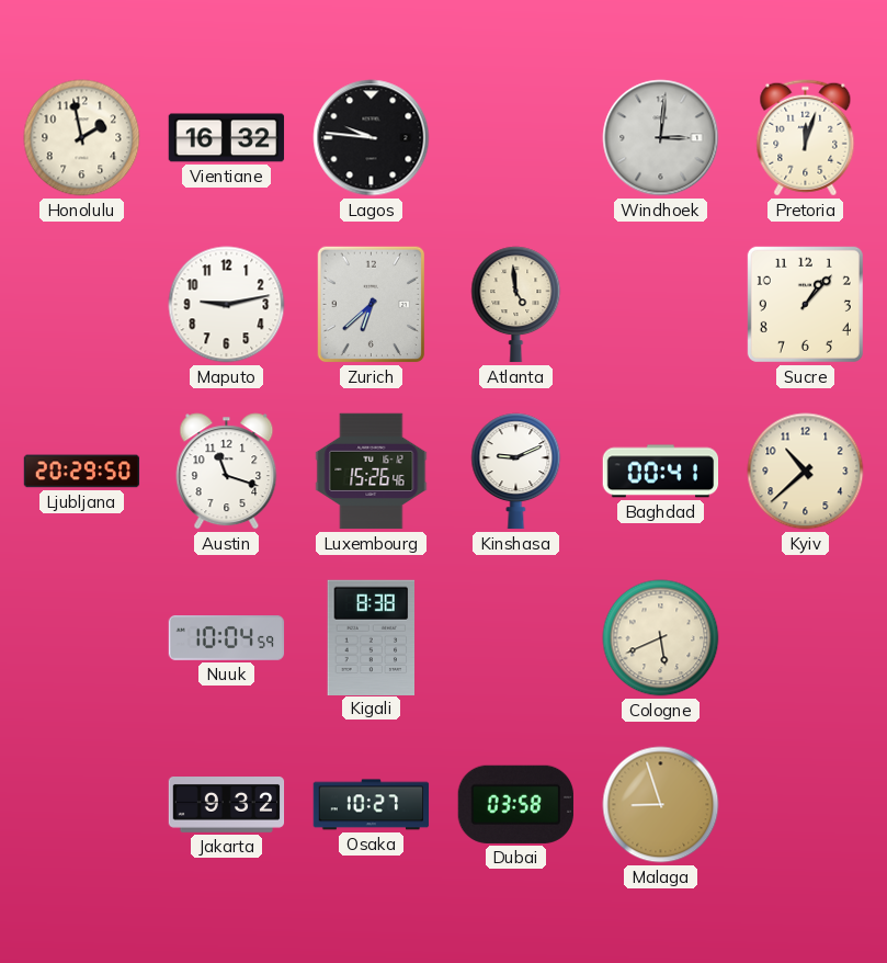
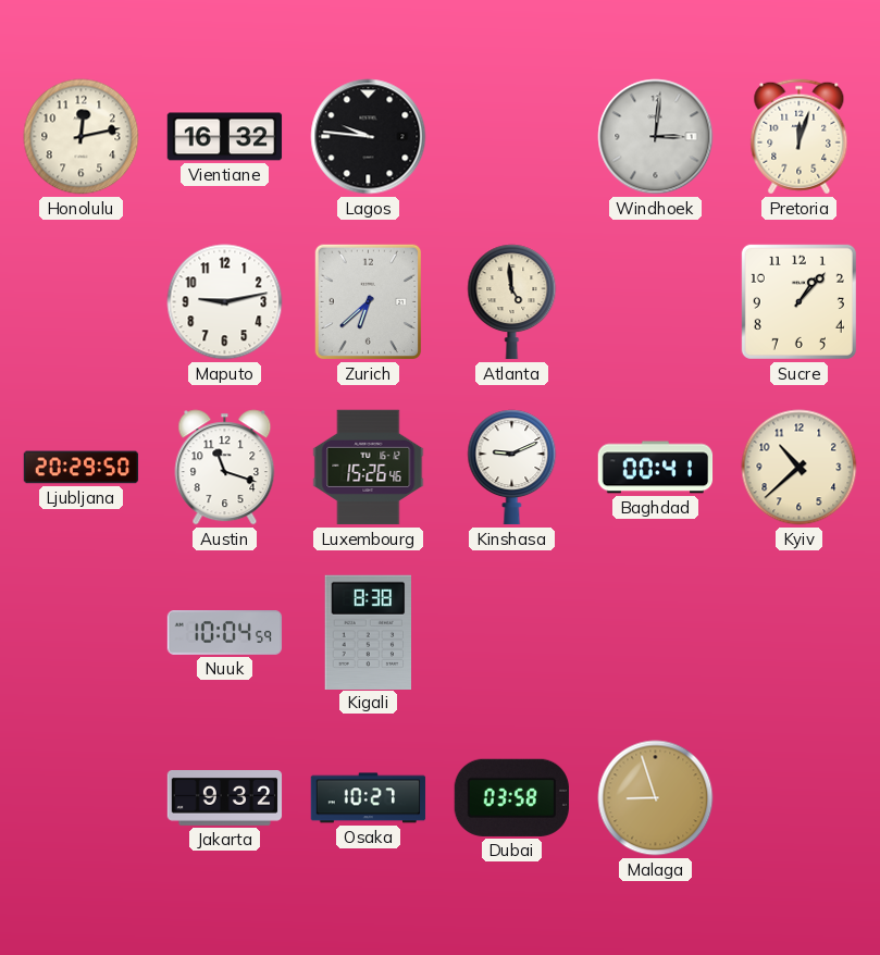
Honolulu: 1:58 -> 12:13 (82, 137)
Cologne: 5:41 -> none (661, 638)
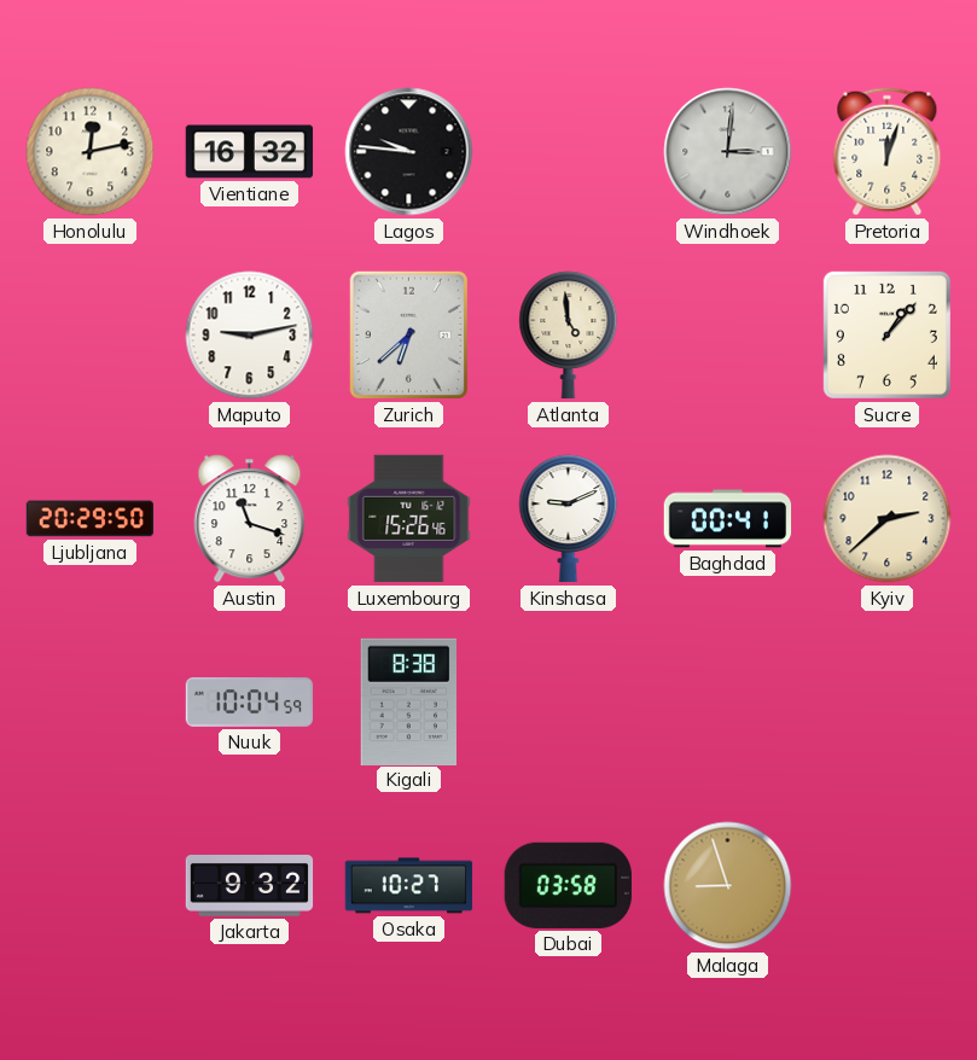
Kyiv: 10:38 -> 2:38 (888, 519)
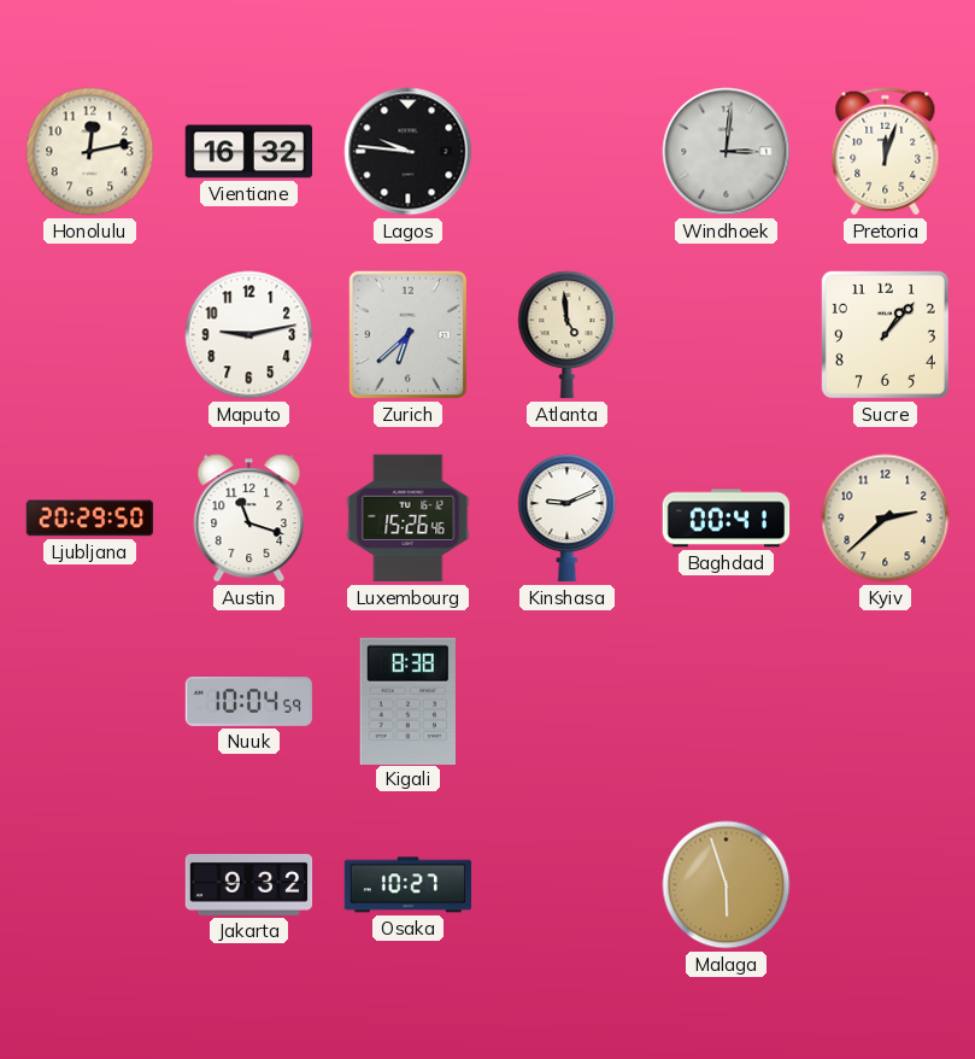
Dubai: 03:58 -> none (568, 885)
Malaga: 8:57 -> 5:57 (727, 885)
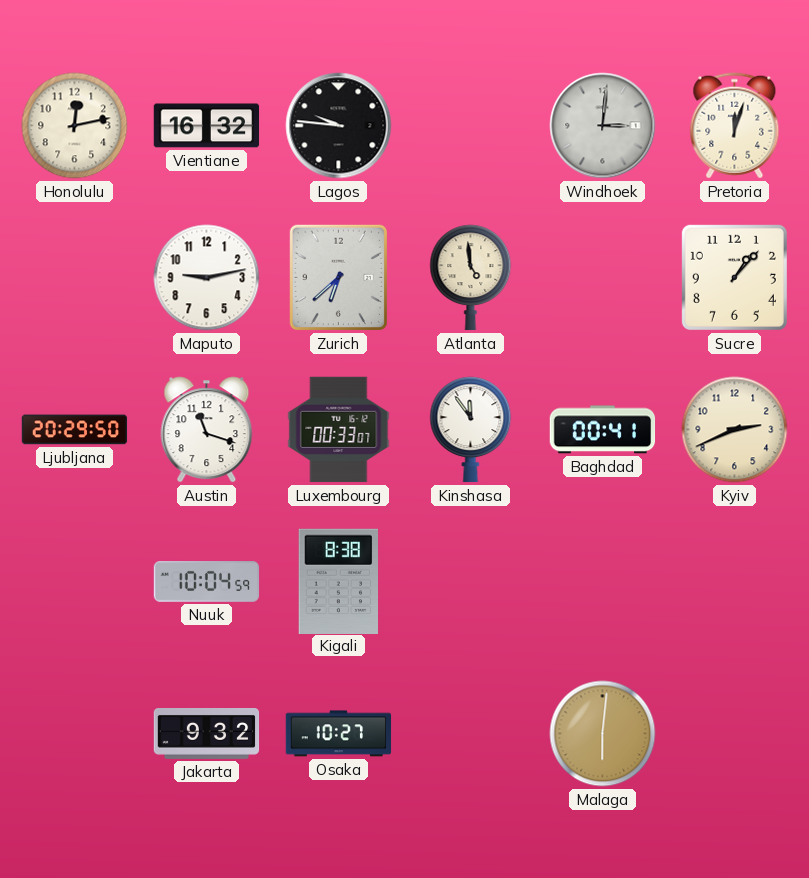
Luxembourg: 15:26 -> 00:33 (339, 430)
Kinshasa: 9:11 -> 11:54 (471, 430)
Kyiv: 2:38 -> 2:41 (735, 430)
Malaga: 5:57 -> 6:01 (603, 734)
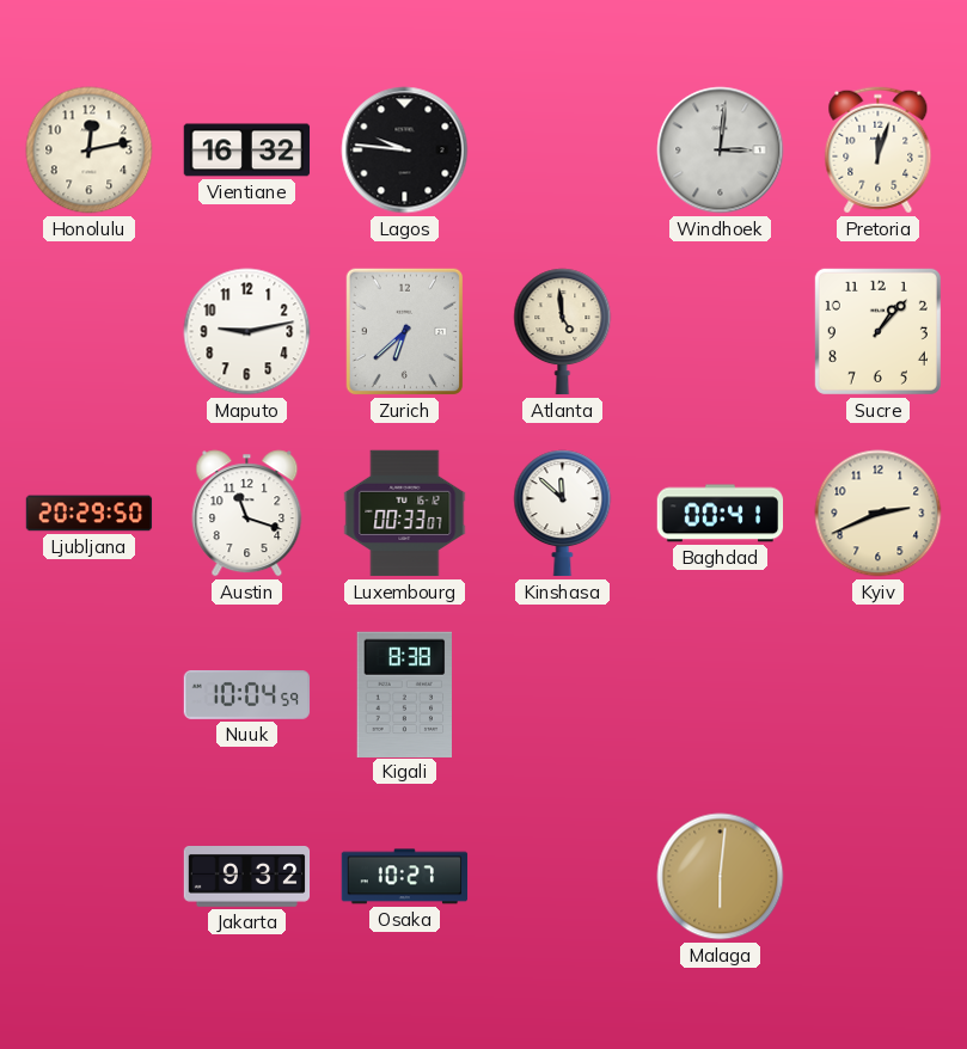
Kinshasa: 11:54 -> 11:52 (563, 514)
